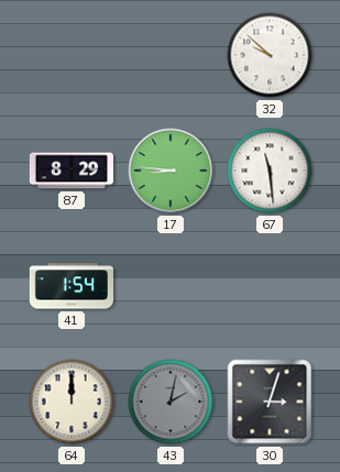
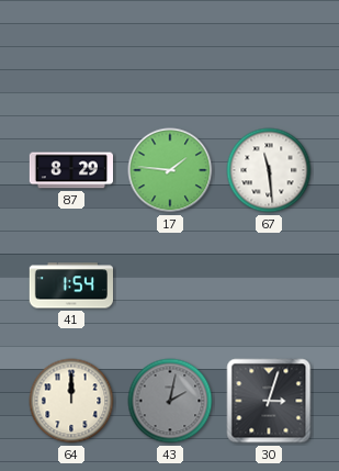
32: 9:52 -> none (270, 55)
17: 8:46 -> 1:46 (170, 170)
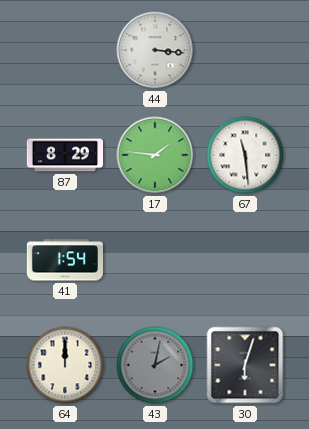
44: none -> 3:16 (155, 50)
30: 3:03 -> 6:03 (245, 365)
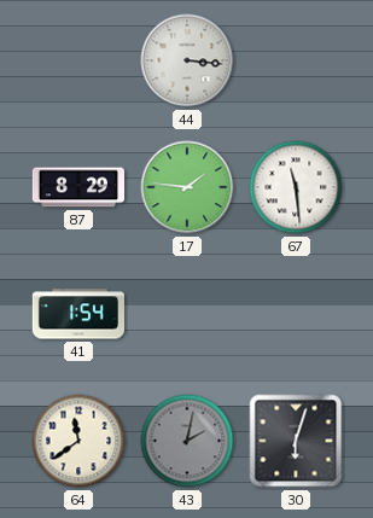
64: 12:00 -> 11:39 (78, 441)
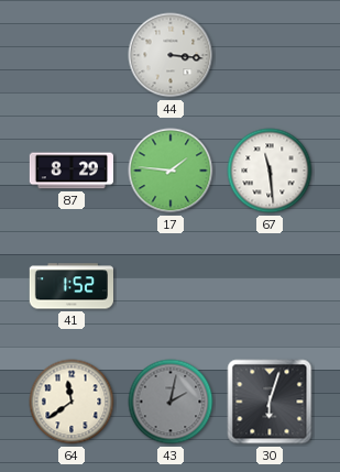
41: 1:54 -> 1:52 (70, 286)
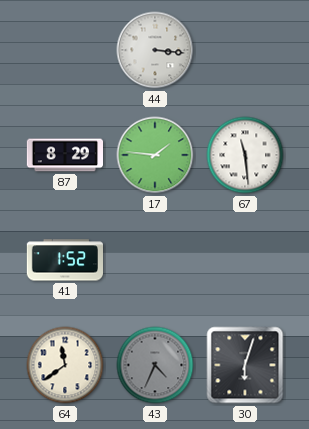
43: 2:02 -> 4:34 (155, 365)
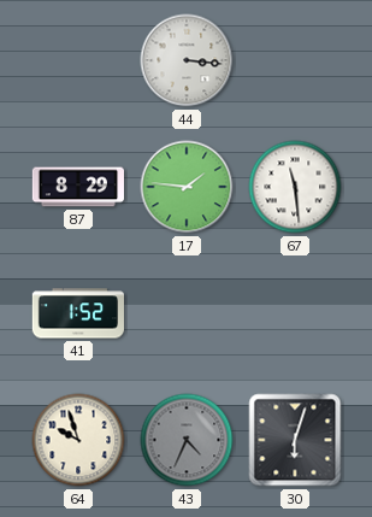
64: 11:39 -> 9:57 (78, 440)
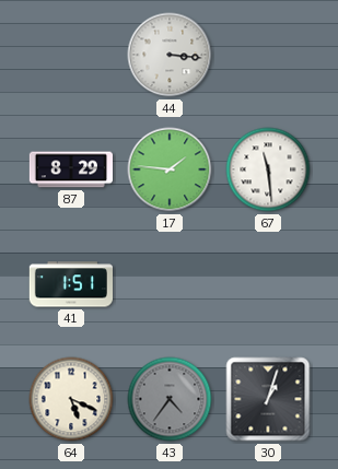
41: 1:52 -> 1:51 (70, 284)
64: 9:57 -> 5:19 (71, 399)
43: 4:34 -> 4:36 (170, 399)
30: 6:03 -> 1:03 (268, 399)
